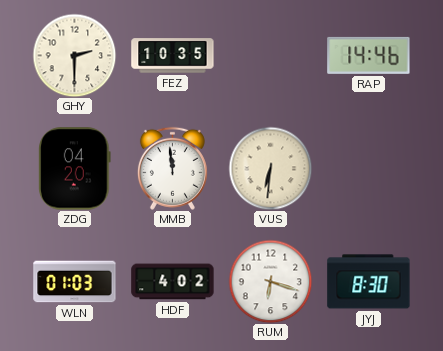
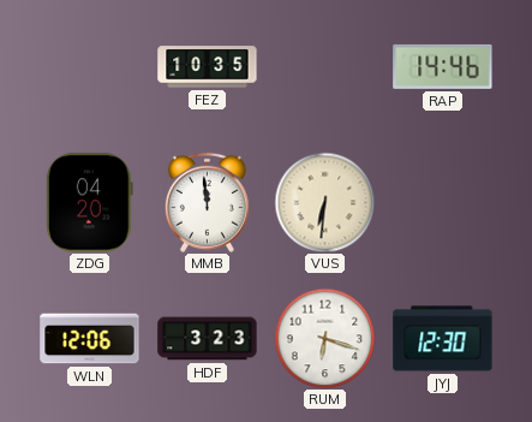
GHY: 2:30 -> none (74, 55)
WLN: 01:03 -> 12:06 (90, 339)
HDF: 4:02 -> 3:23 (208, 339)
JYJ: 8:30 -> 12:30 (443, 339)
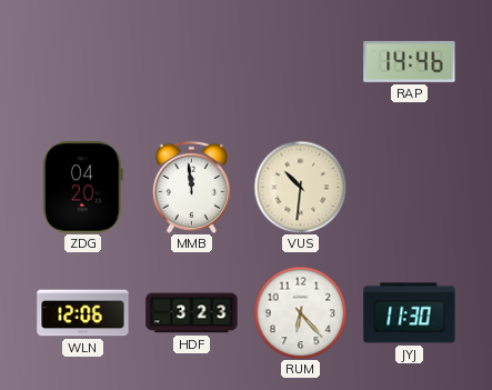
FEZ: 10:35 -> none (208, 67)
VUS: 6:31 -> 10:31 (300, 187)
RUM: 6:18 -> 6:23 (300, 312)
JYJ: 12:30 -> 11:30 (410, 313)
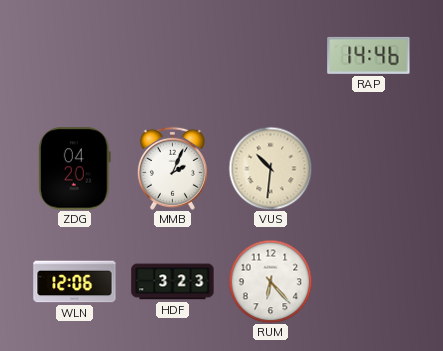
MMB: 11:59 -> 2:04 (172, 168)
JYJ: 11:30 -> none (410, 313)
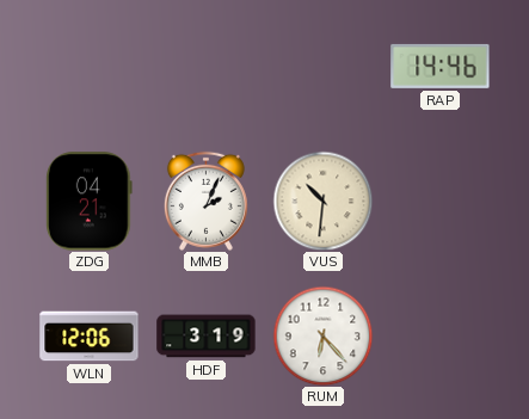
ZDG: 04:20 -> 04:21 (90, 202)
HDF: 3:23 -> 3:19 (207, 337)
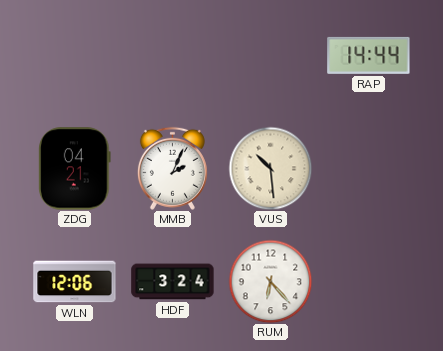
RAP: 14:46 -> 14:44 (369, 55)
VUS: 10:31 -> 10:29 (270, 168)
HDF: 3:19 -> 3:24 (173, 282)
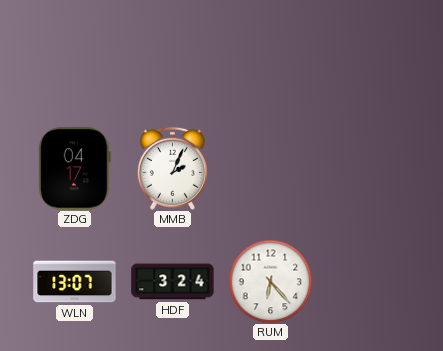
RAP: 14:44 -> none (369, 55)
ZDG: 04:21 -> 04:17 (75, 169)
VUS: 10:29 -> none (270, 168)
WLN: 12:06 -> 13:07 (75, 282)
